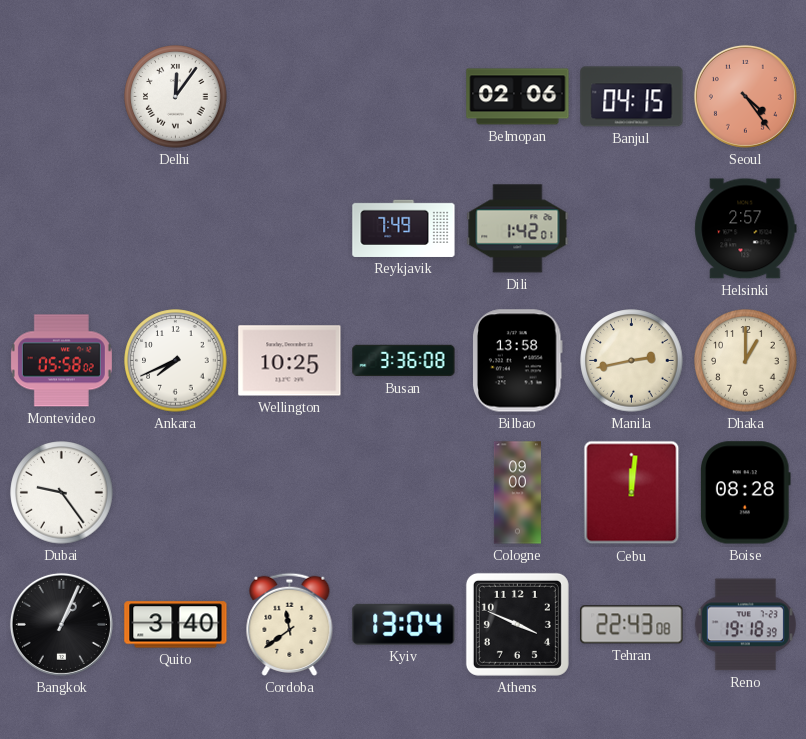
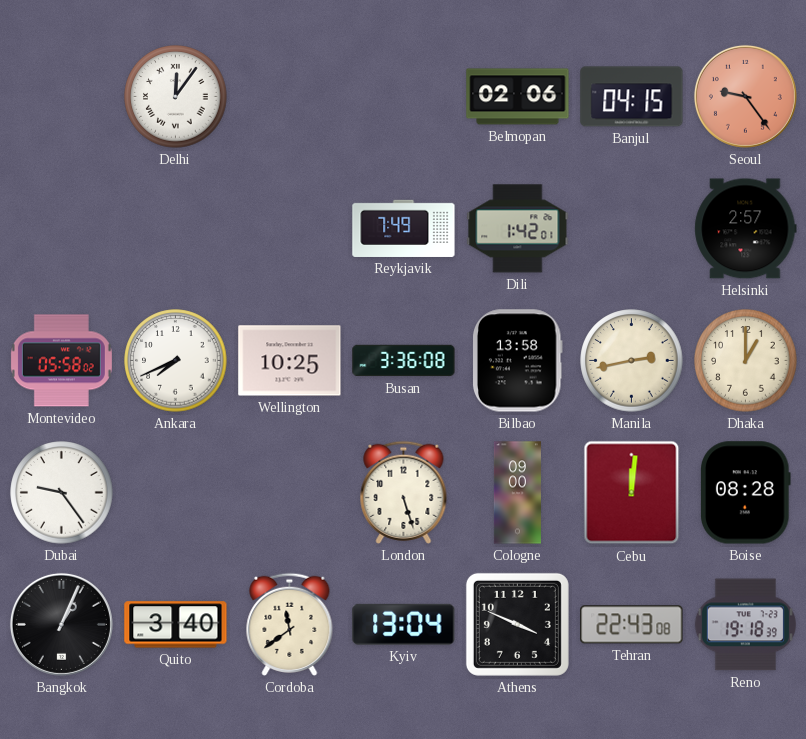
Seoul: 4:24 -> 9:24 (745, 96)
London: none -> 5:27 (404, 492)
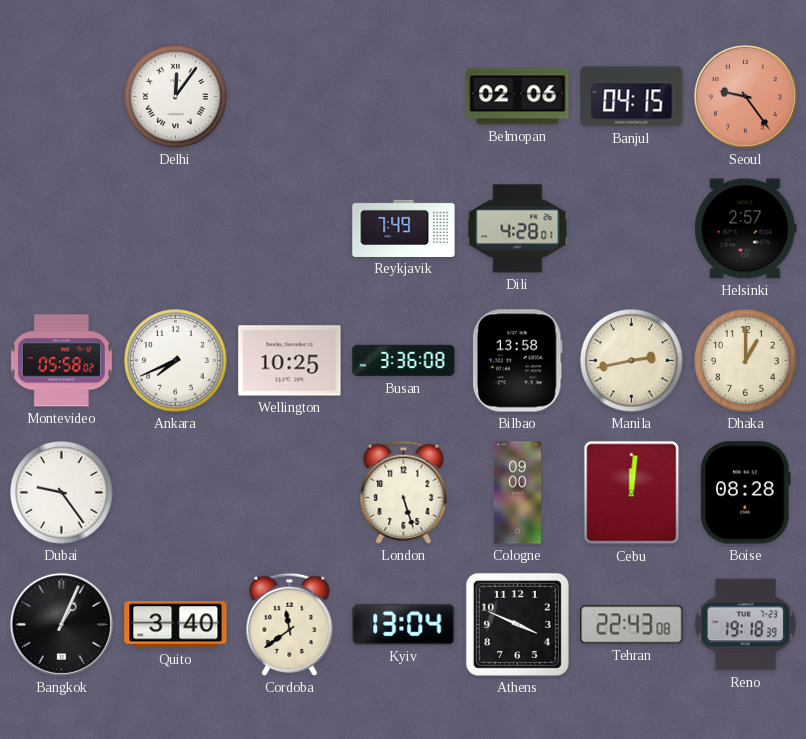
Dili: 1:42 -> 4:28 (518, 229)
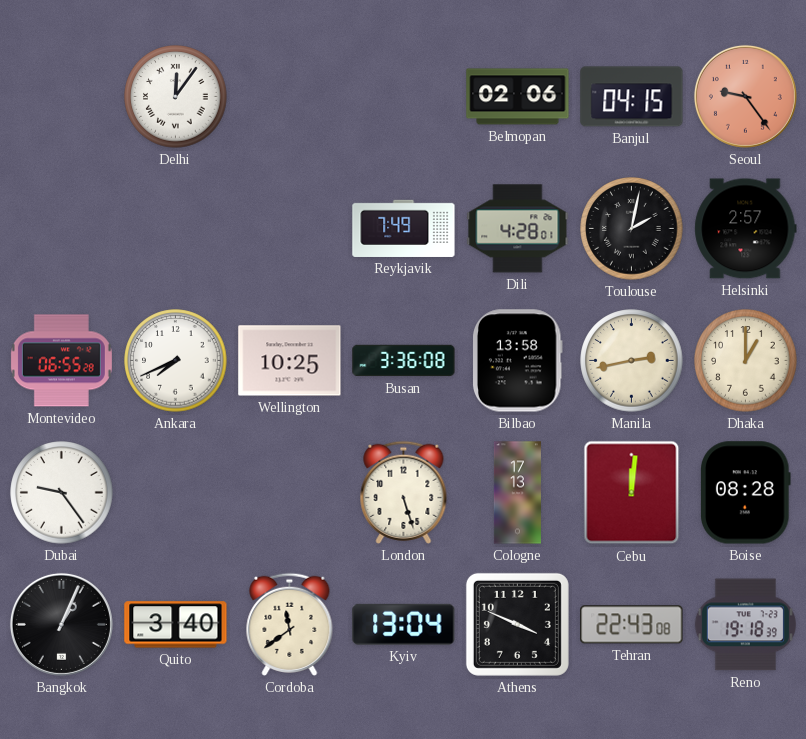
Toulouse: none -> 2:02 (632, 229)
Montevideo: 05:58 -> 06:55 (61, 361)
Cologne: 09:00 -> 17:13 (517, 493)
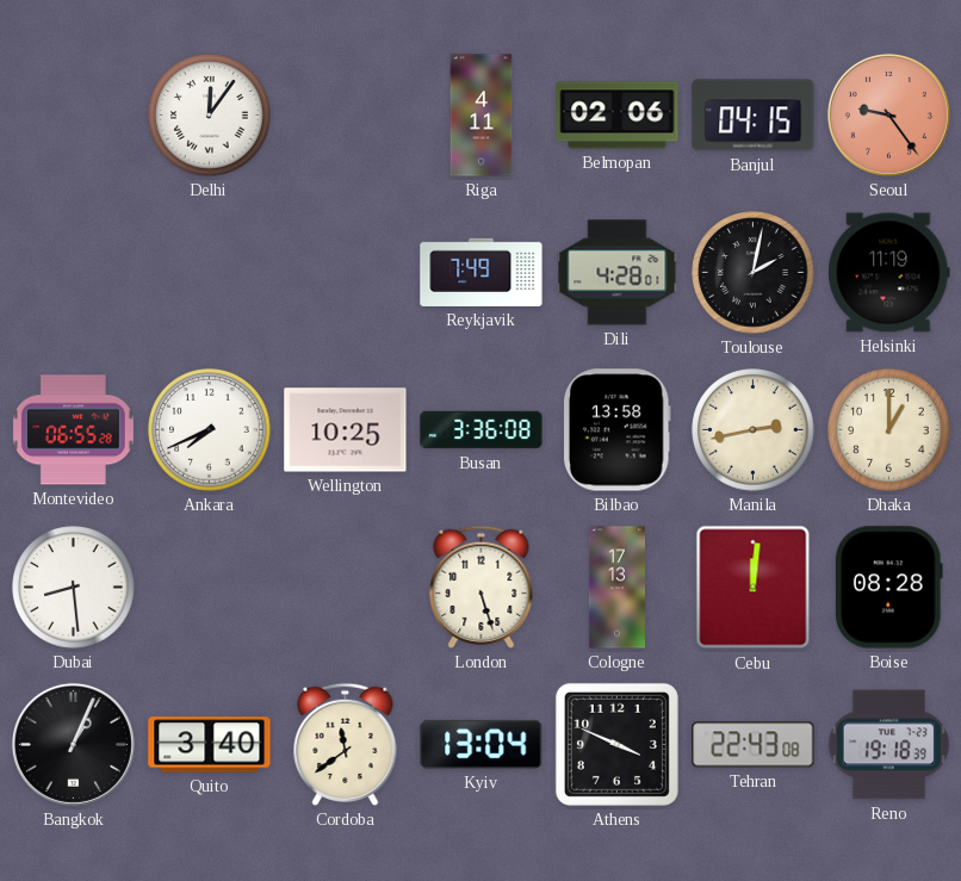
Riga: none -> 4:11 (482, 116)
Helsinki: 2:57 -> 11:19 (889, 273)
Dubai: 9:24 -> 8:29 (74, 588)
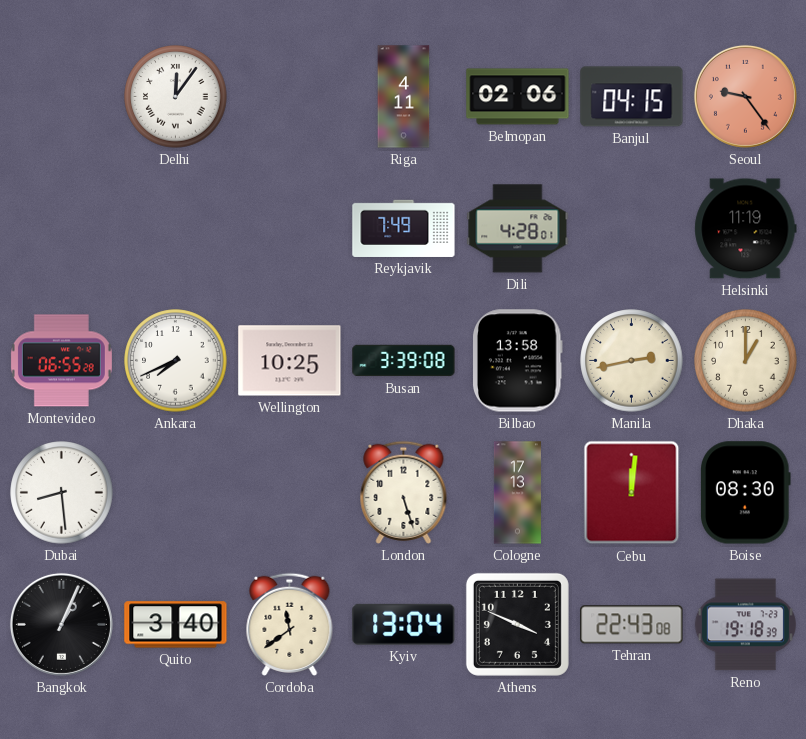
Toulouse: 2:02 -> none (754, 273)
Busan: 3:36 -> 3:39 (404, 361)
Boise: 08:28 -> 08:30 (745, 493)
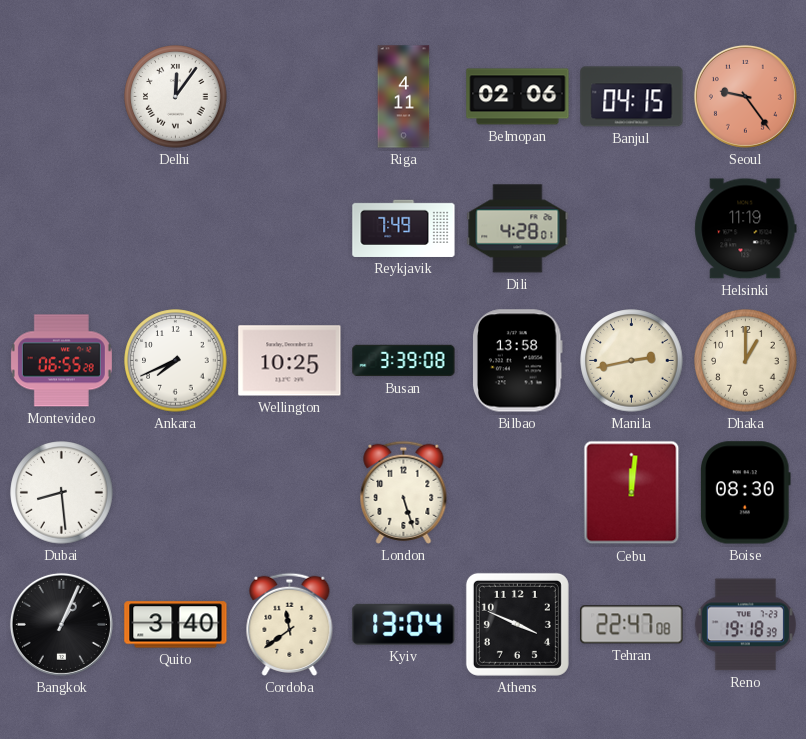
Cologne: 17:13 -> none (517, 493)
Tehran: 22:43 -> 22:47 (632, 625)
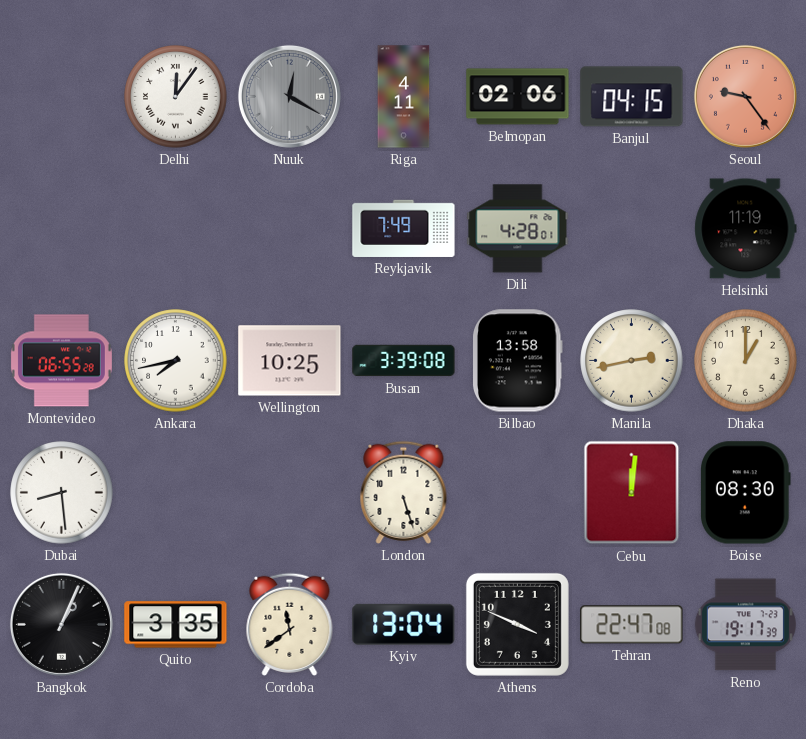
Nuuk: none -> 12:20 (289, 96)
Ankara: 7:41 -> 7:43 (176, 361)
Quito: 3:40 -> 3:35 (176, 625)
Reno: 19:18 -> 19:17 (745, 625)
